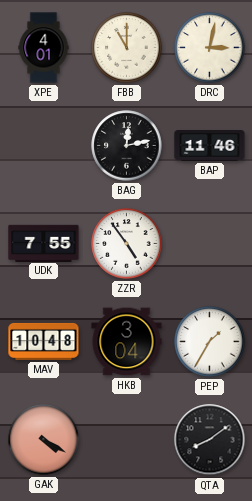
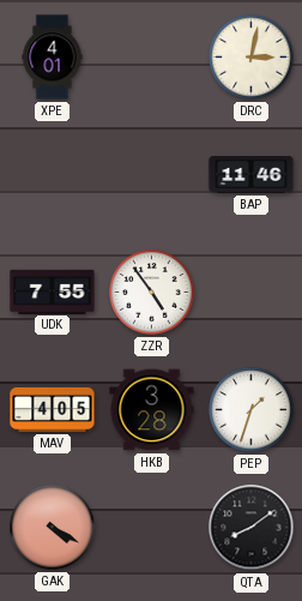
FBB: 11:00 -> none (127, 48)
BAG: 12:13 -> none (127, 146)
MAV: 10:48 -> 4:05 (53, 409)
HKB: 3:04 -> 3:28 (152, 410)
PEP: 1:35 -> 1:33 (252, 410)
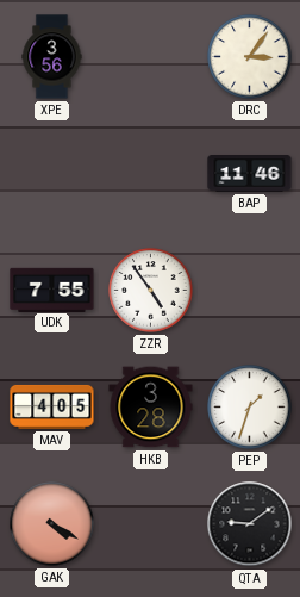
XPE: 4:01 -> 3:56 (52, 57)
DRC: 3:02 -> 3:06 (250, 57)
QTA: 8:09 -> 9:09 (250, 524)
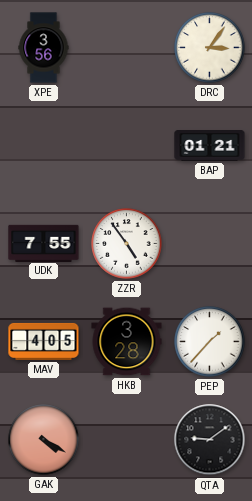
BAP: 11:46 -> 01:21 (210, 146)
PEP: 1:33 -> 1:37 (210, 342)
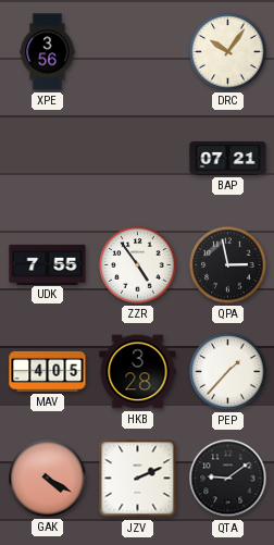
DRC: 3:06 -> 10:06 (228, 52)
BAP: 01:21 -> 07:21 (228, 159)
QPA: none -> 2:58 (228, 265)
JZV: none -> 2:11 (138, 479)
